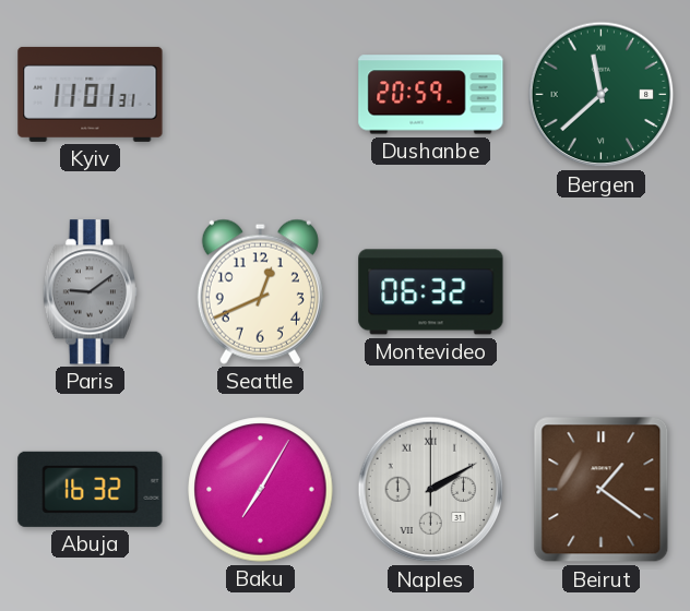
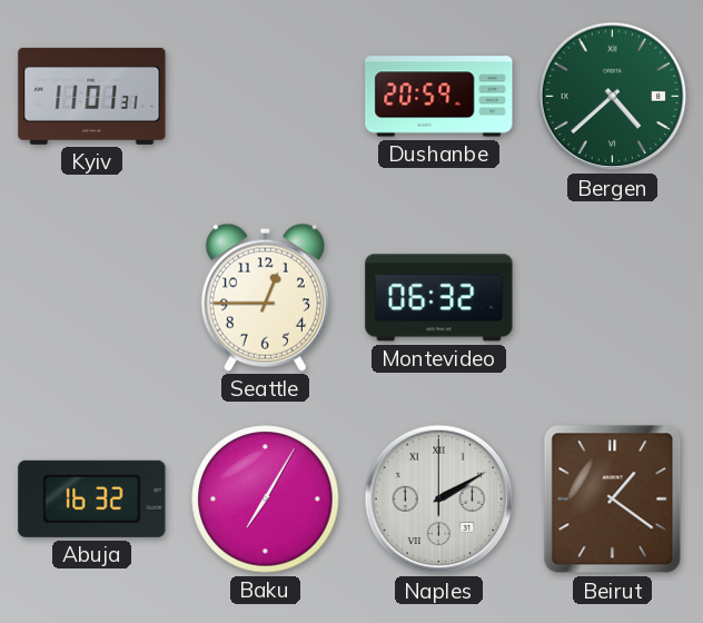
Bergen: 11:38 -> 4:38 (613, 97)
Paris: 9:09 -> none (90, 292)
Seattle: 12:41 -> 12:45 (265, 297)
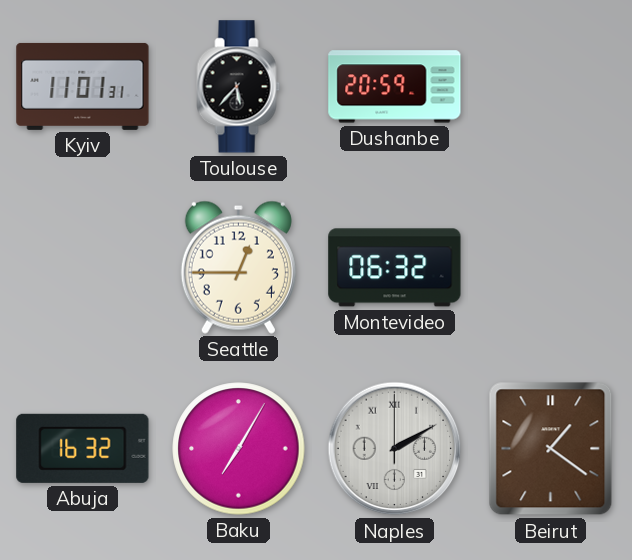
Toulouse: none -> 5:37 (239, 87)
Bergen: 4:38 -> none (613, 97)
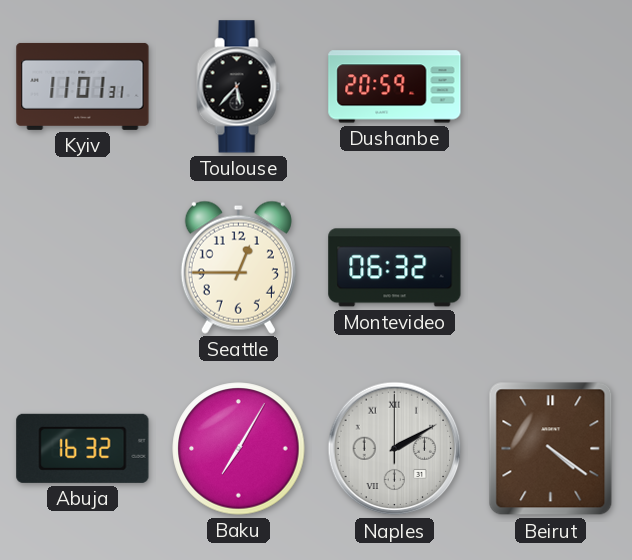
Beirut: 1:21 -> 4:21 (551, 449)
